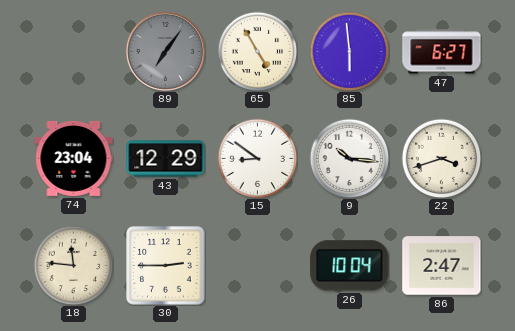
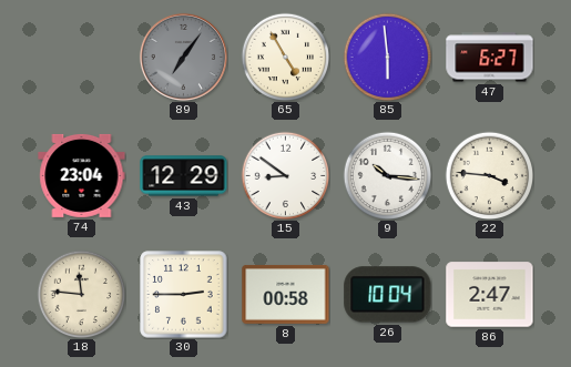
22: 3:42 -> 3:46 (489, 175)
8: none -> 00:58 (286, 295)
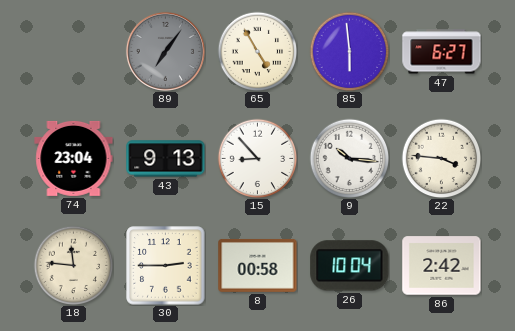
43: 12:29 -> 9:13 (166, 159)
15: 8:51 -> 8:53 (257, 158)
86: 2:47 -> 2:42 (442, 266)
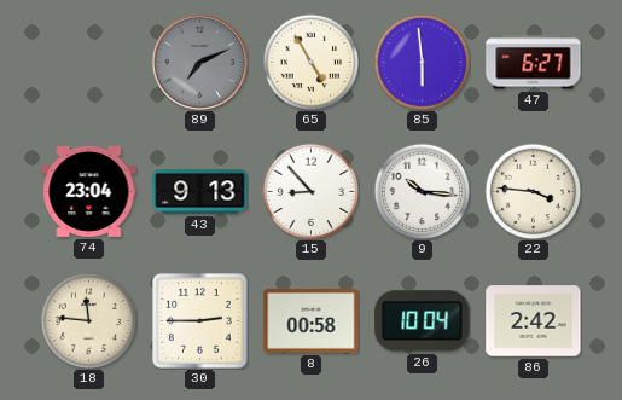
89: 7:06 -> 7:11 (199, 62)
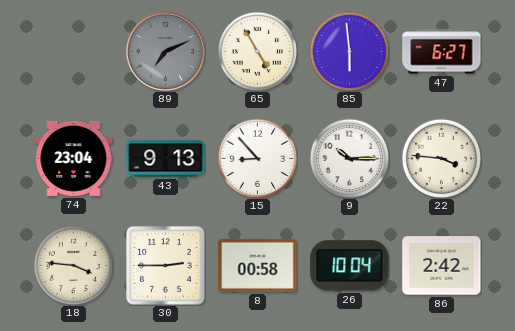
9: 10:16 -> 10:15 (349, 158)
18: 11:46 -> 3:46 (73, 265)
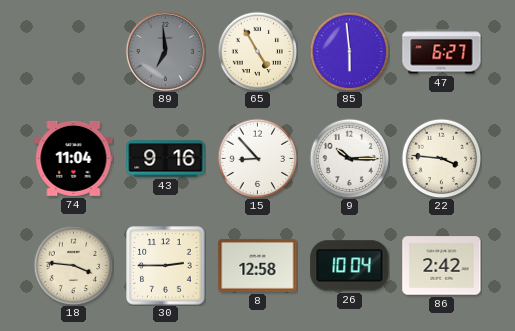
89: 7:11 -> 6:59 (165, 51)
74: 23:04 -> 11:04 (74, 158)
43: 9:13 -> 9:16 (166, 159)
8: 00:58 -> 12:58 (258, 266)
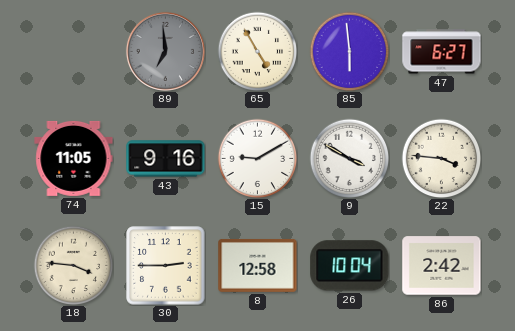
74: 11:04 -> 11:05 (74, 158)
15: 8:53 -> 9:10 (257, 158)
9: 10:15 -> 3:50 (349, 158)
